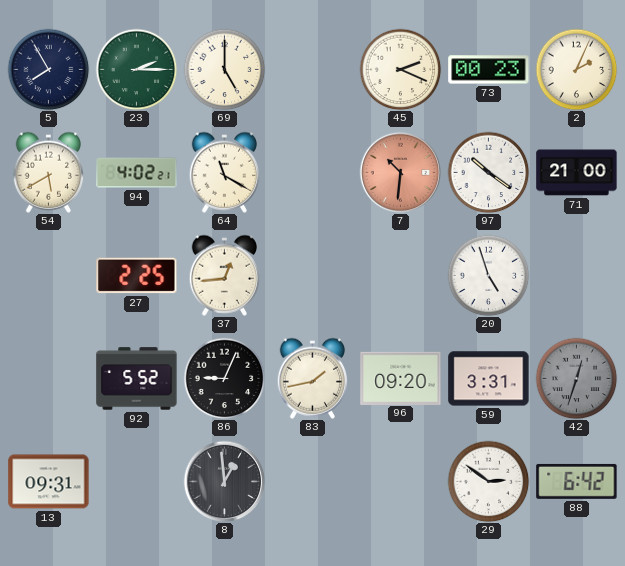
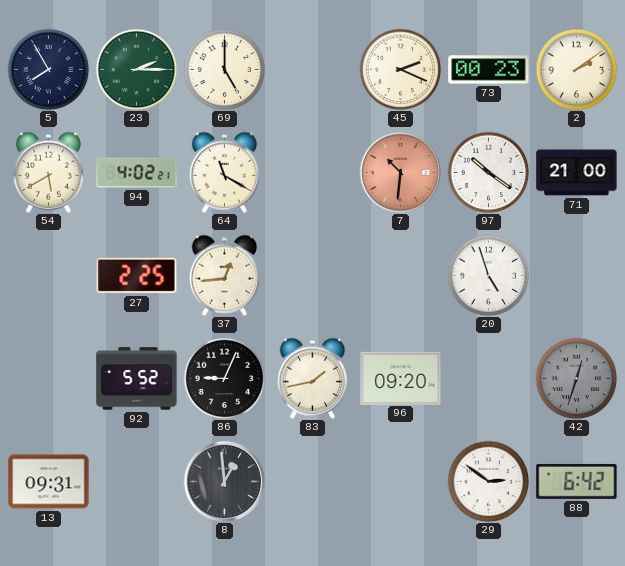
2: 2:04 -> 2:09 (576, 69)
59: 3:31 -> none (489, 379)
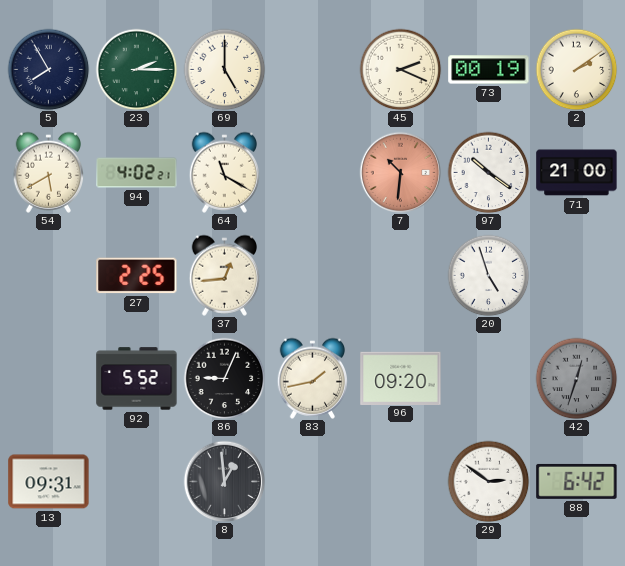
73: 00:23 -> 00:19 (489, 70)
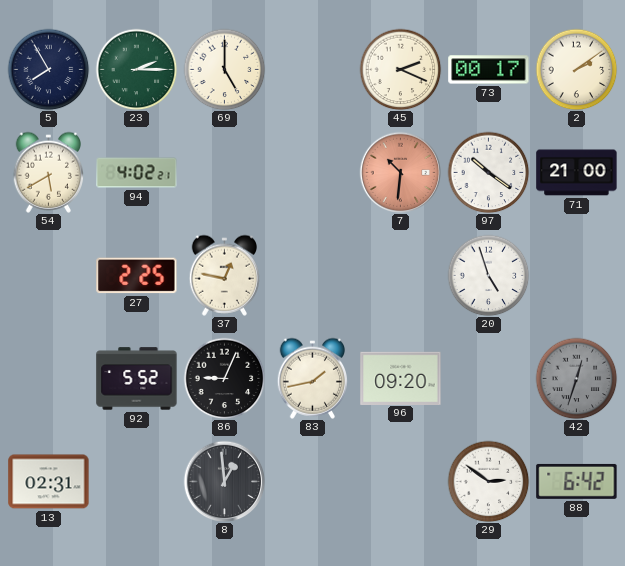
73: 00:19 -> 00:17 (489, 70)
64: 11:20 -> none (225, 172)
37: 12:44 -> 12:47 (225, 275)
13: 09:31 -> 02:31 (49, 482)
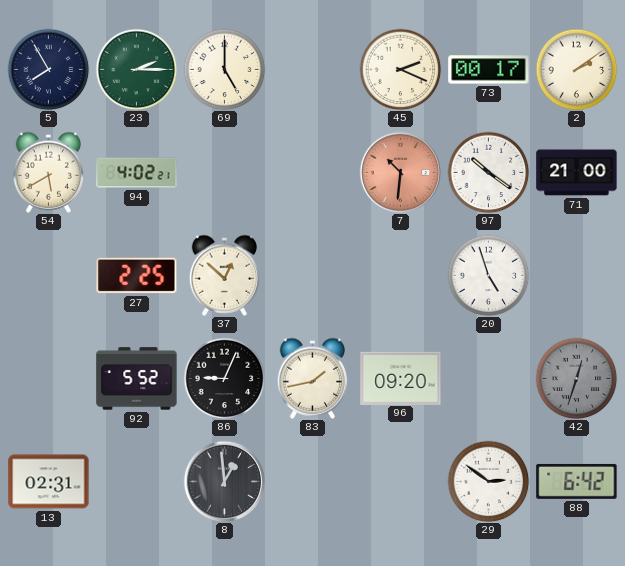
37: 12:47 -> 12:52 (225, 275)
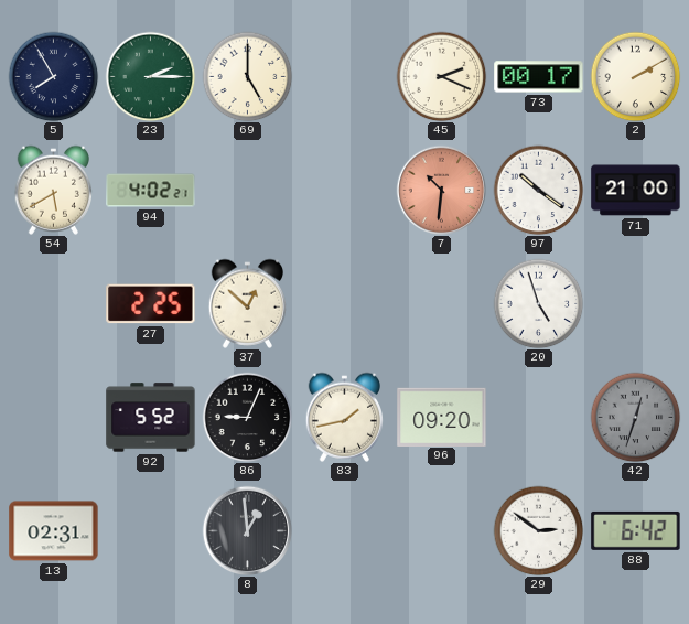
2: 2:09 -> 2:10 (635, 76)
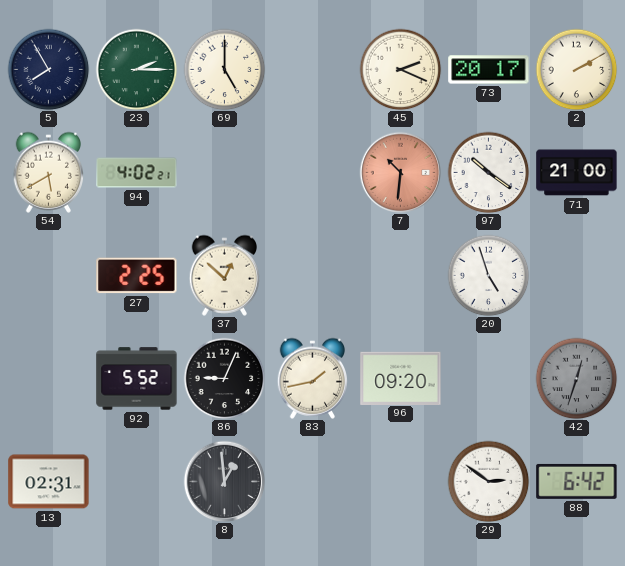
73: 00:17 -> 20:17 (489, 70)
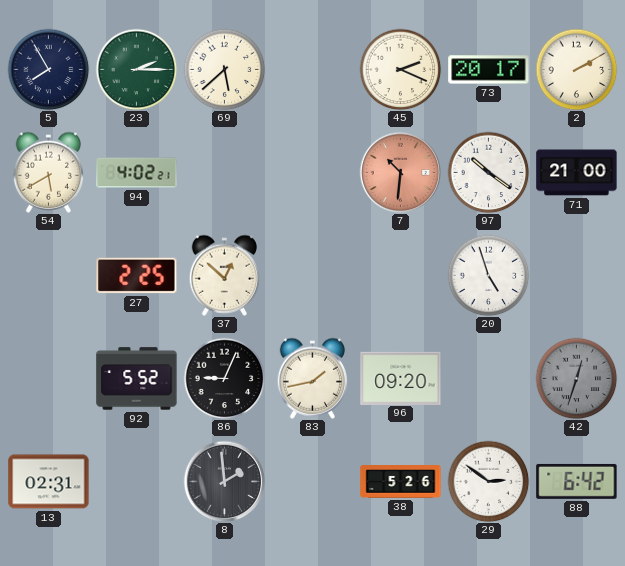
69: 5:00 -> 5:38 (224, 69)
8: 12:59 -> 1:59 (224, 481)
38: none -> 5:26 (401, 482)
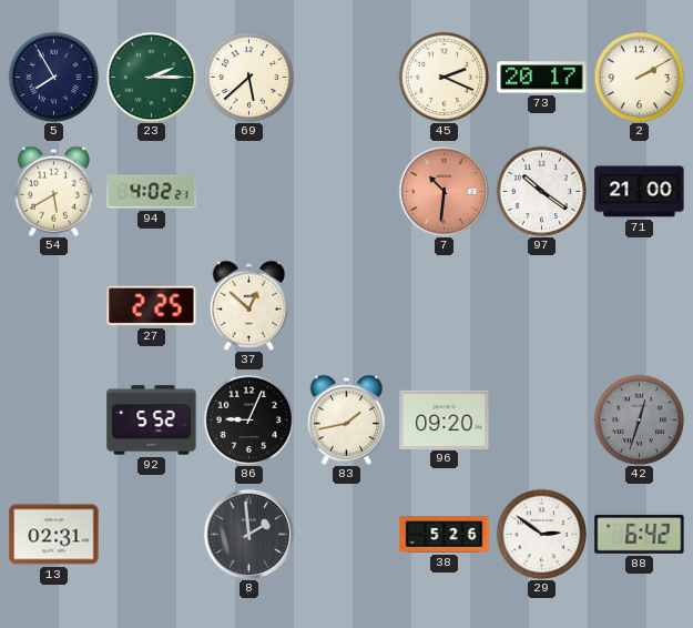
20: 4:57 -> none (488, 275)
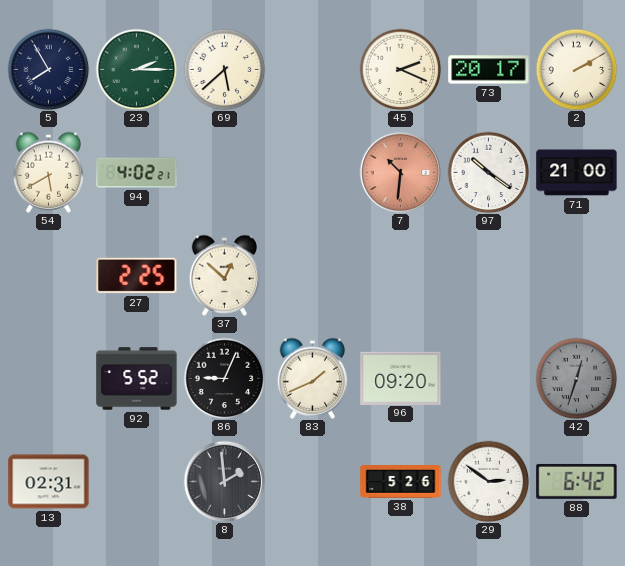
83: 1:43 -> 1:41 (313, 378)
